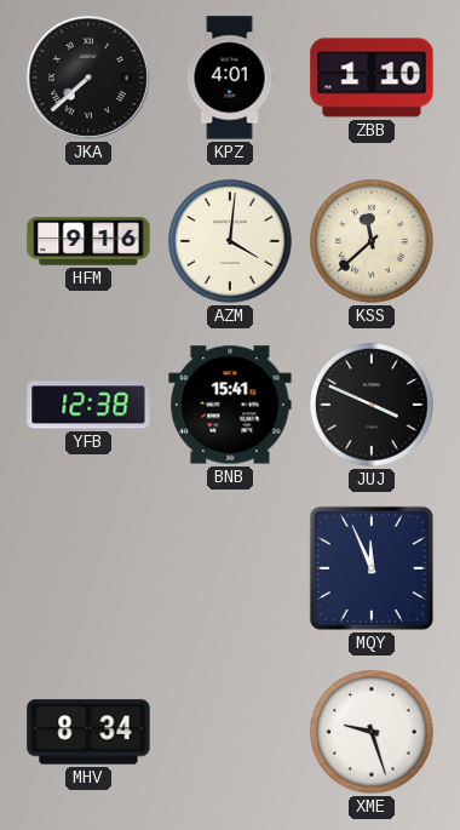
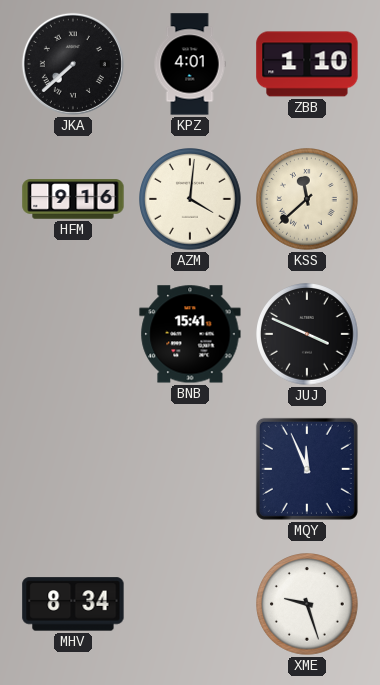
YFB: 12:38 -> none (88, 405)
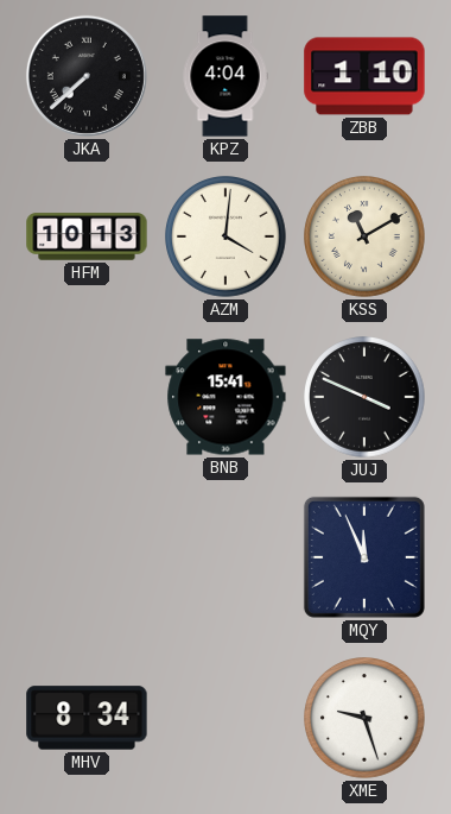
KPZ: 4:01 -> 4:04 (225, 76)
HFM: 9:16 -> 10:13 (87, 236)
KSS: 11:38 -> 11:10 (366, 238)
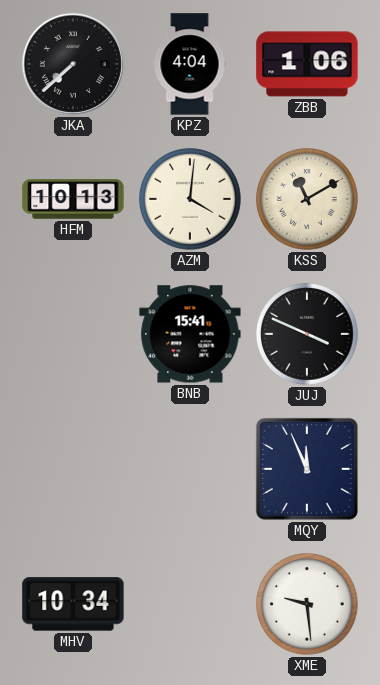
ZBB: 1:10 -> 1:06 (307, 64)
MHV: 8:34 -> 10:34 (73, 604)
XME: 9:27 -> 9:29 (308, 605)
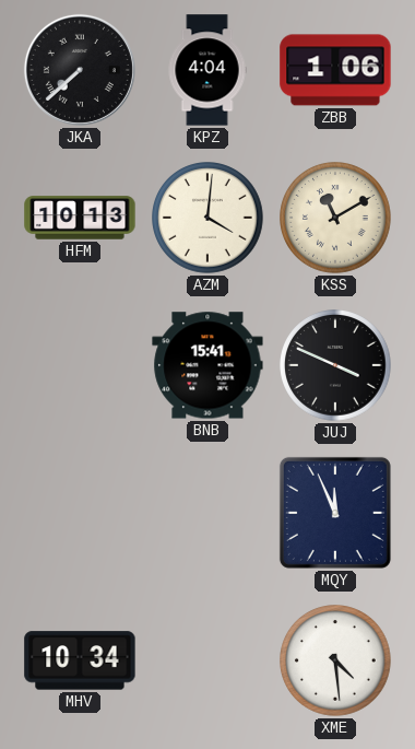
XME: 9:29 -> 4:29 (336, 662)
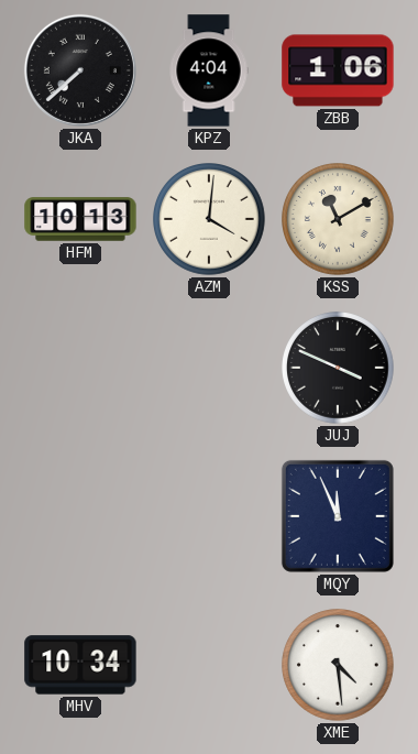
BNB: 15:41 -> none (207, 365)
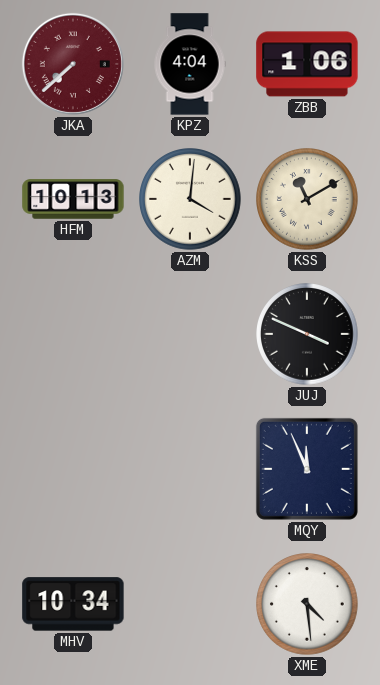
JKA dial: black -> burgundy (73, 64)
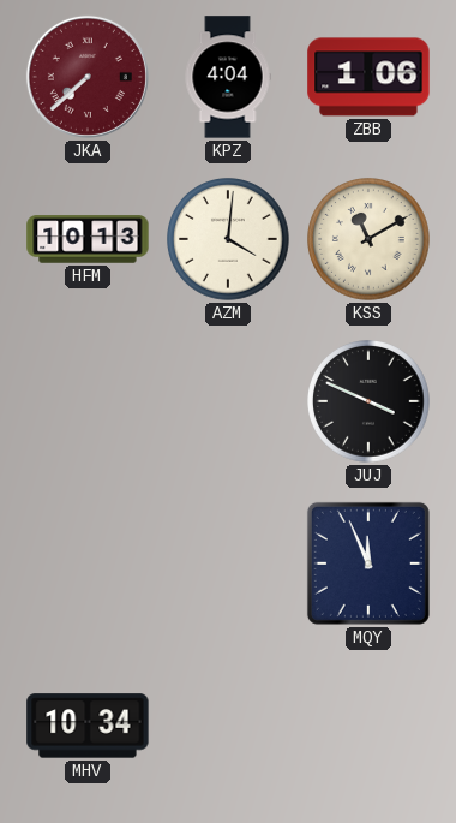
XME: 4:29 -> none (308, 605)
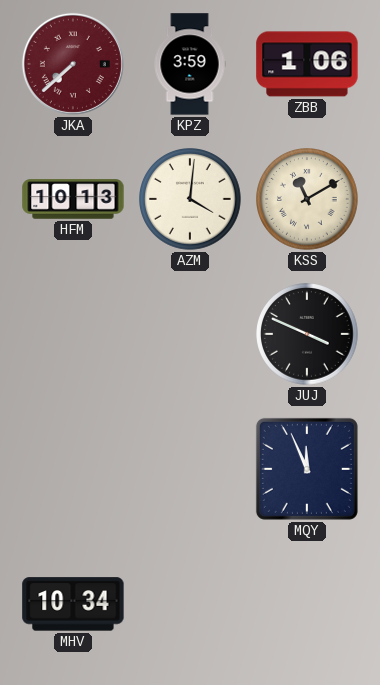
KPZ: 4:04 -> 3:59 (190, 64)
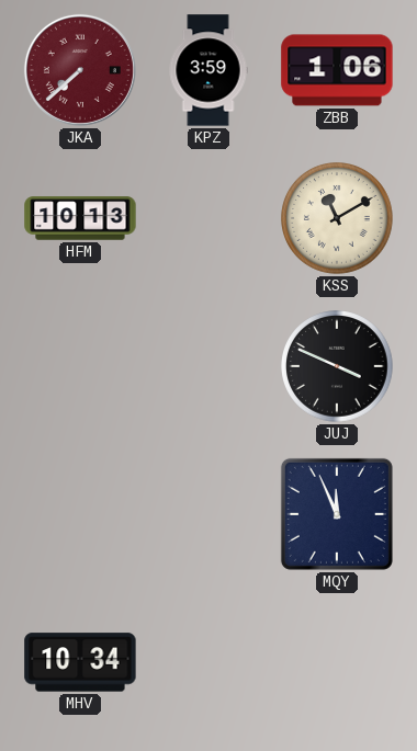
AZM: 4:01 -> none (191, 200)
